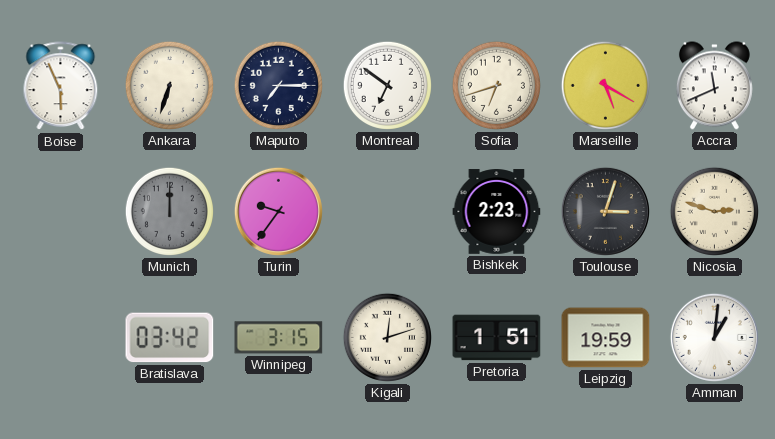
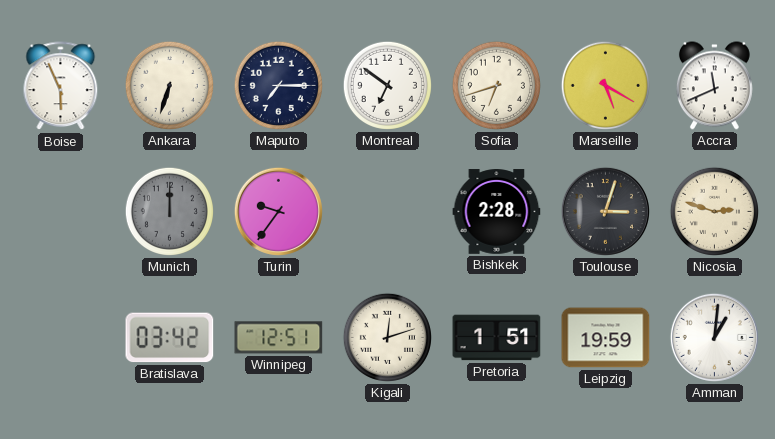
Bishkek: 2:23 -> 2:28 (497, 212)
Winnipeg: 3:15 -> 12:51 (279, 338)
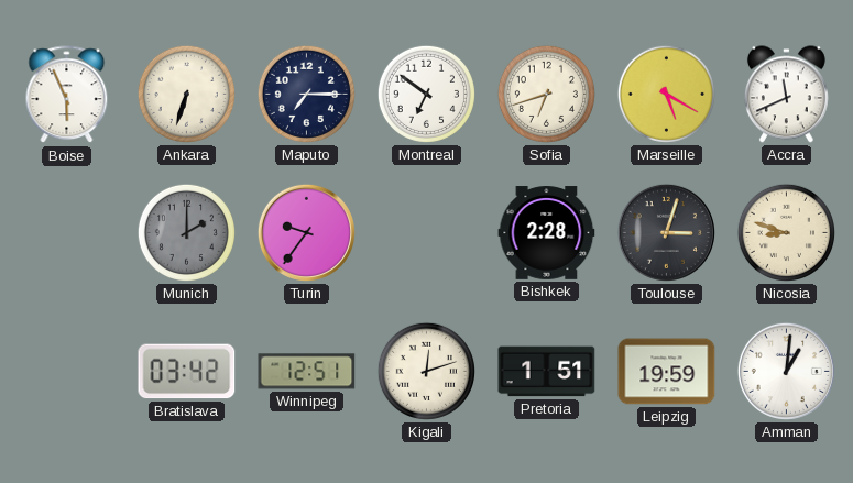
Munich: 12:00 -> 2:00 (186, 232)
Nicosia: 2:48 -> 8:48 (786, 232)
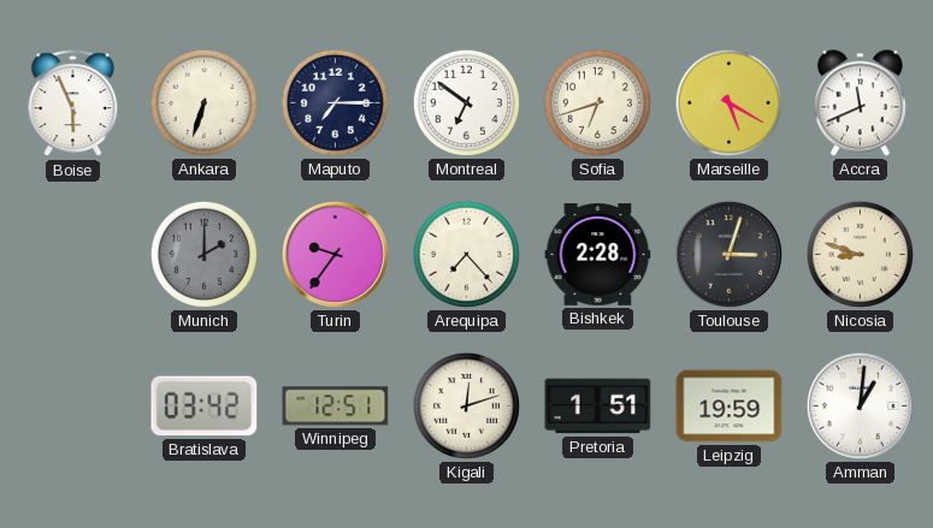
Arequipa: none -> 7:23 (466, 254)
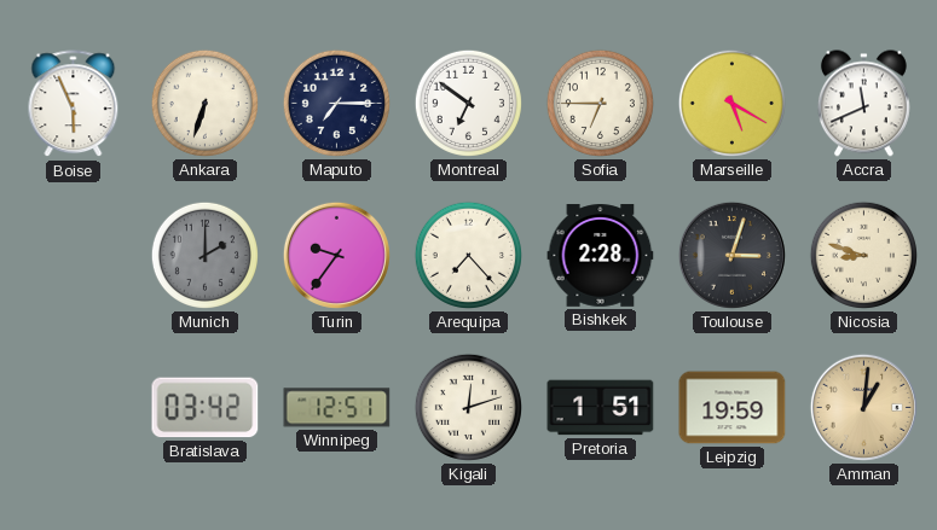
Sofia: 6:42 -> 6:45 (600, 103)
Amman dial: white -> champagne (863, 407)
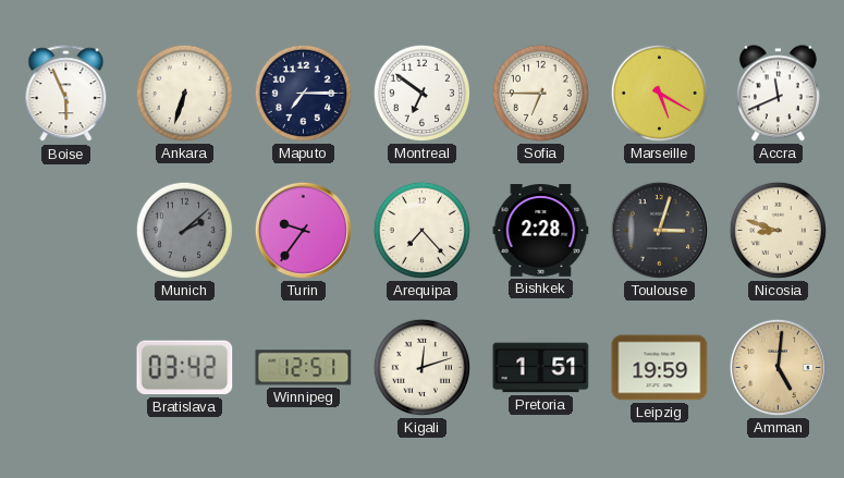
Munich: 2:00 -> 2:08 (184, 230)
Amman: 1:01 -> 5:01 (778, 367)
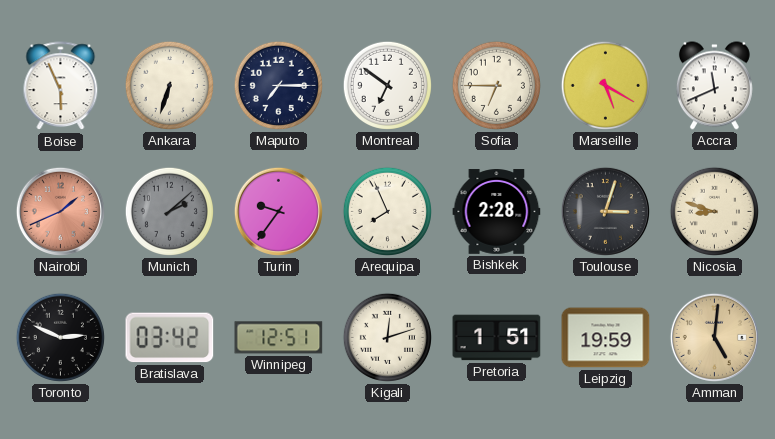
Nairobi: none -> 1:41 (60, 211)
Arequipa: 7:23 -> 7:56 (387, 211)
Toronto: none -> 2:49 (60, 337)
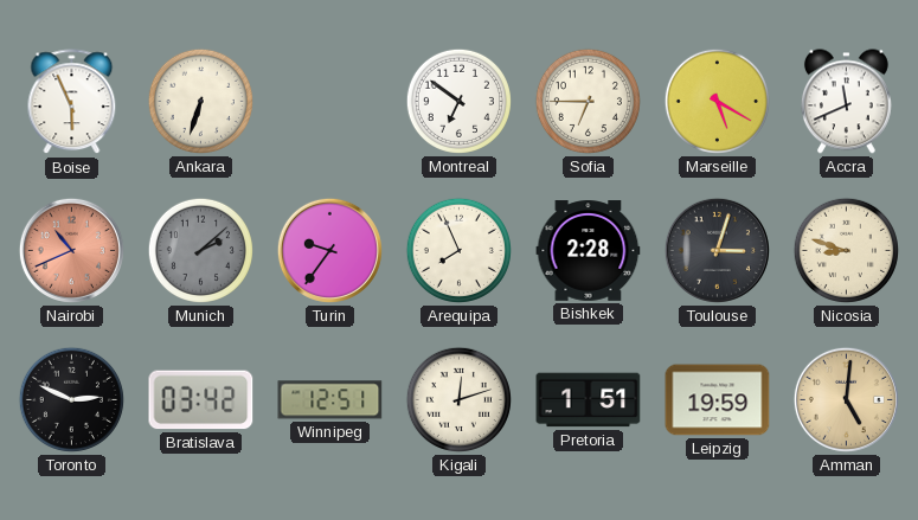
Maputo: 7:15 -> none (278, 85)
Nairobi: 1:41 -> 10:41 (71, 250)
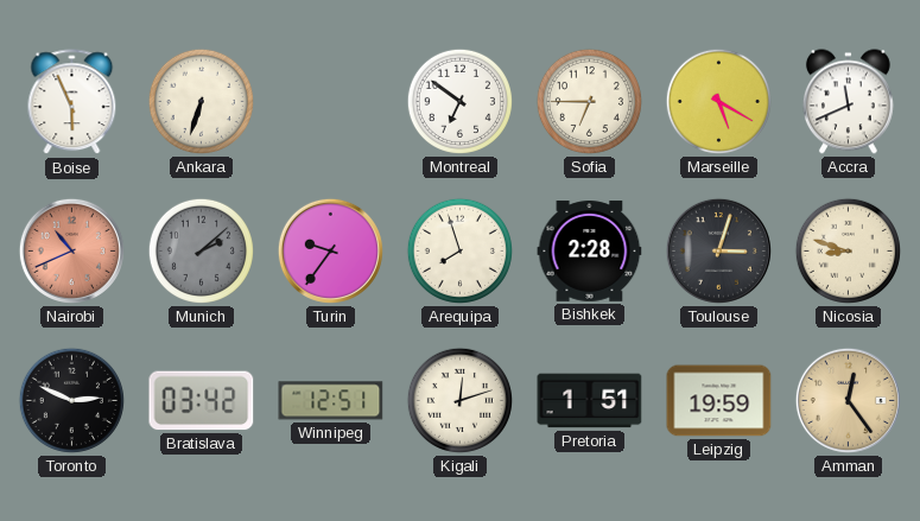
Arequipa: 7:56 -> 7:57 (459, 250)
Amman: 5:01 -> 12:24 (848, 400)
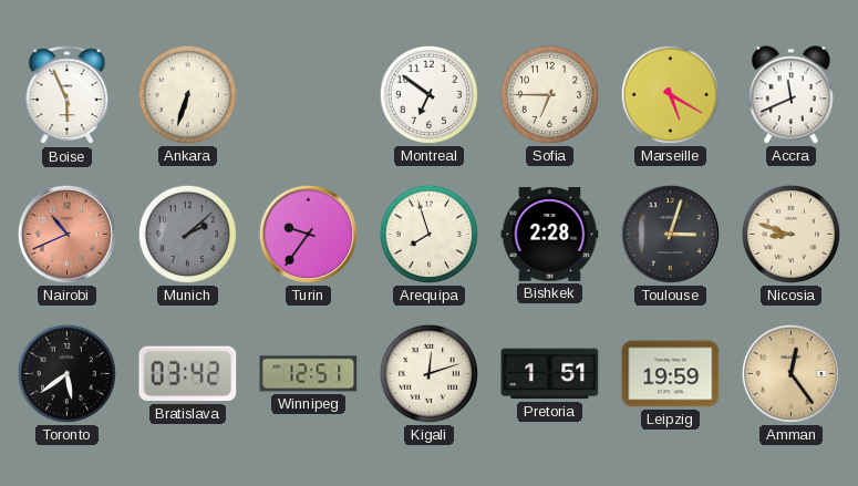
Toronto: 2:49 -> 5:39 (66, 373)
